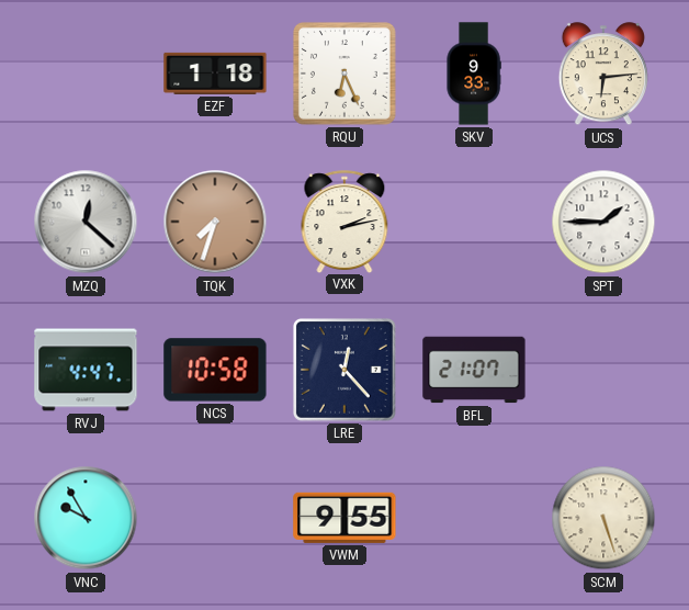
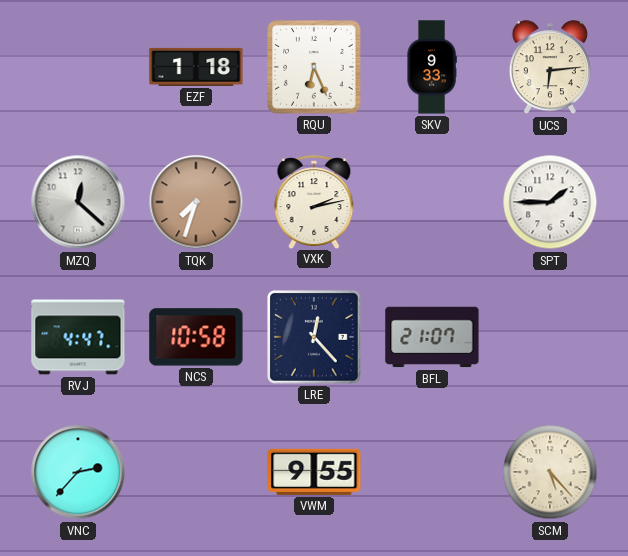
VNC: 9:55 -> 2:37 (78, 472)
SCM: 5:27 -> 5:23 (550, 472)
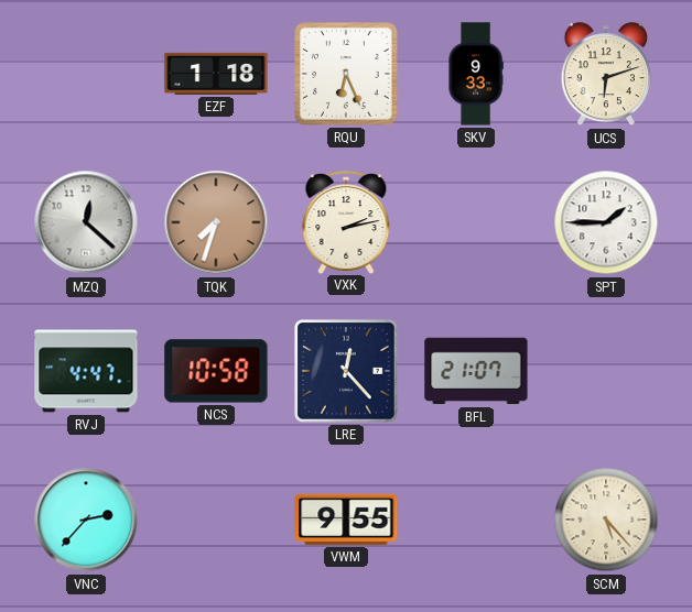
UCS: 6:14 -> 6:12 (606, 75)
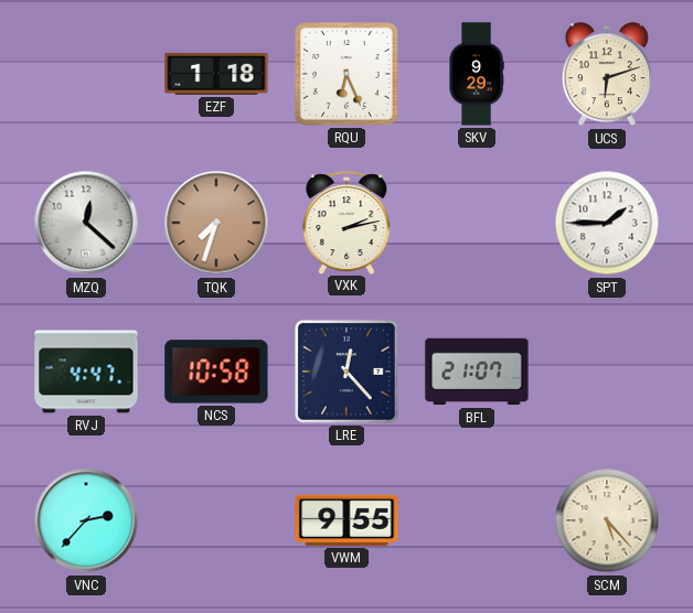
SKV: 9:33 -> 9:29 (477, 74)
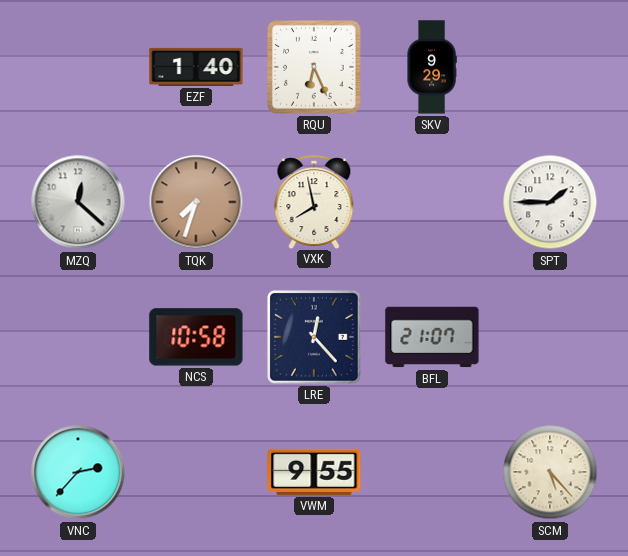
EZF: 1:18 -> 1:40 (196, 67)
UCS: 6:12 -> none (607, 75)
VXK: 2:13 -> 7:58 (314, 202)
RVJ: 4:47 -> none (86, 372)
